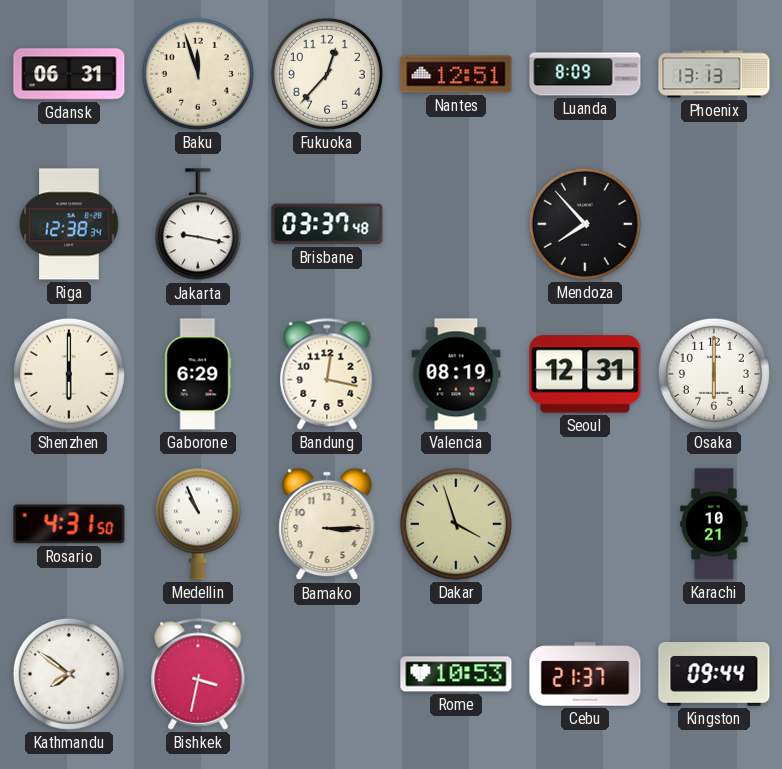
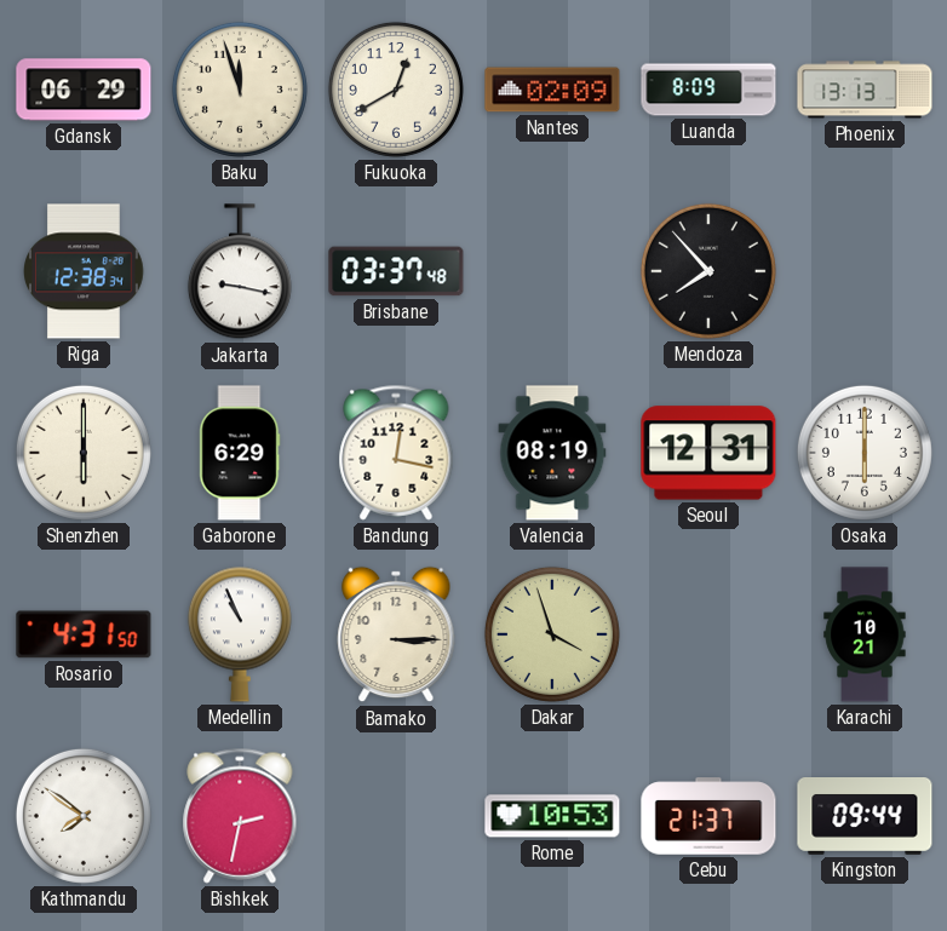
Gdansk: 06:31 -> 06:29 (84, 90)
Fukuoka: 12:37 -> 12:40 (396, 90)
Nantes: 12:51 -> 02:09 (552, 90)
Bishkek: 3:32 -> 2:32 (240, 816)
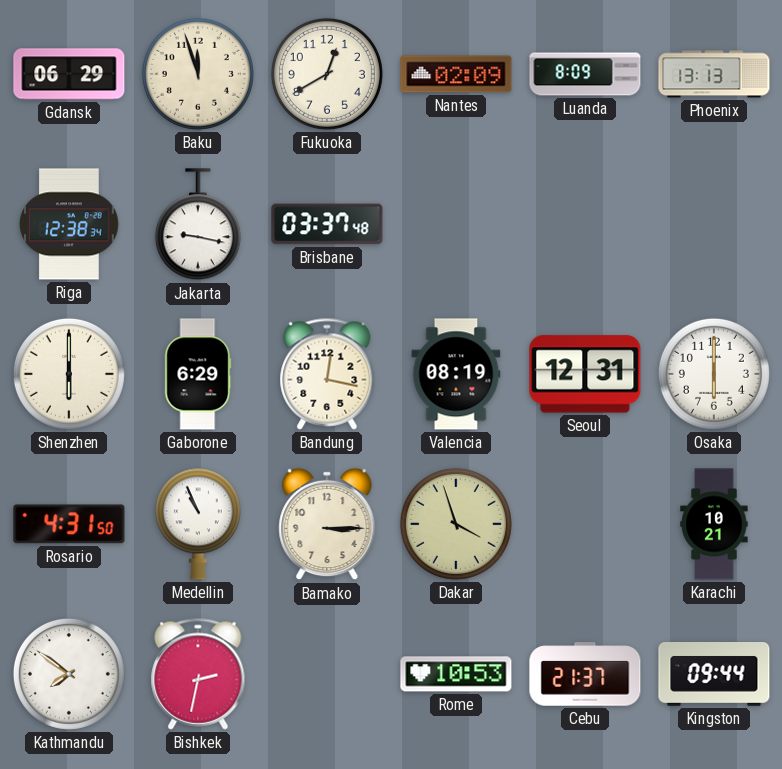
Mendoza: 7:53 -> none (708, 271)
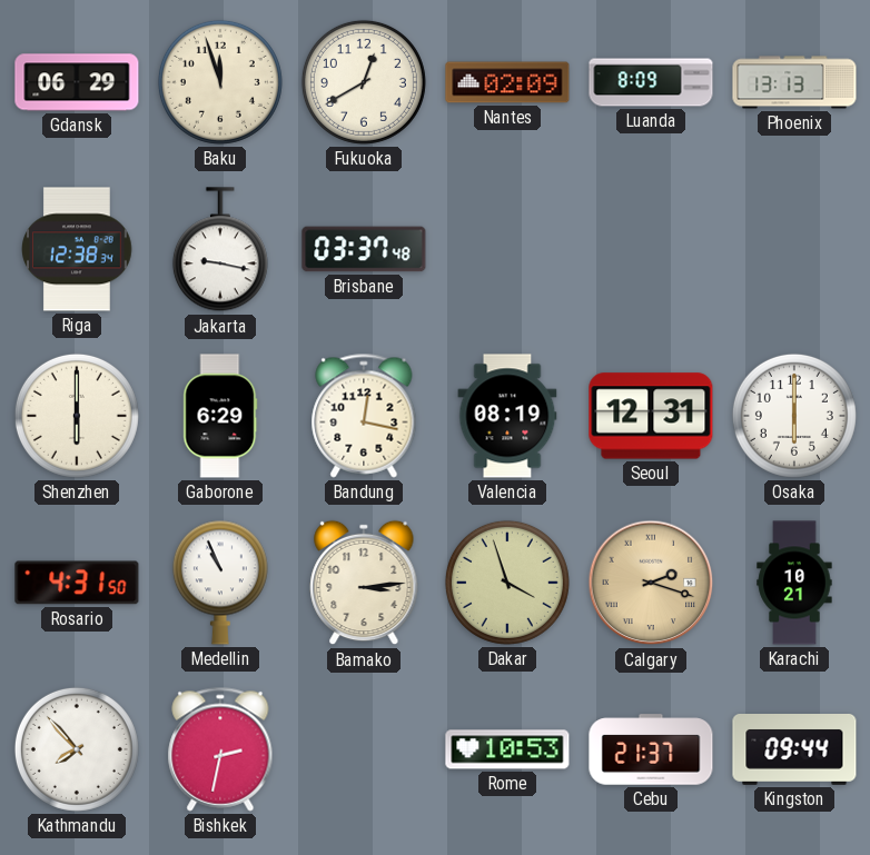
Bamako: 3:15 -> 3:14 (364, 583)
Calgary: none -> 2:18 (651, 583)
Kathmandu: 7:51 -> 7:53 (77, 749)
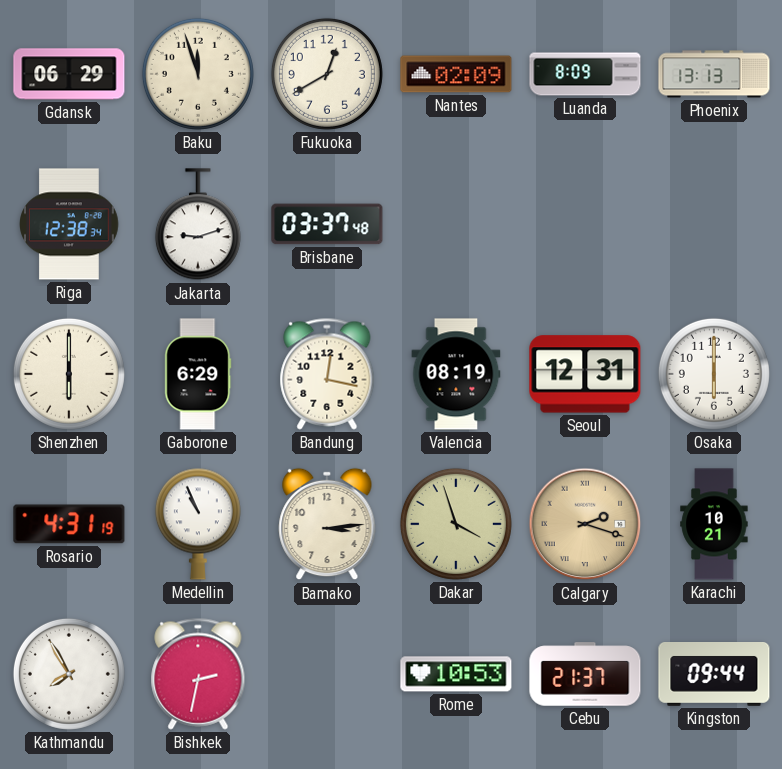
Jakarta: 9:17 -> 9:12 (198, 225)
Rosario: 4:31:50 -> 4:31:19 (69, 524)
Kathmandu: 7:53 -> 7:55 (69, 674)
